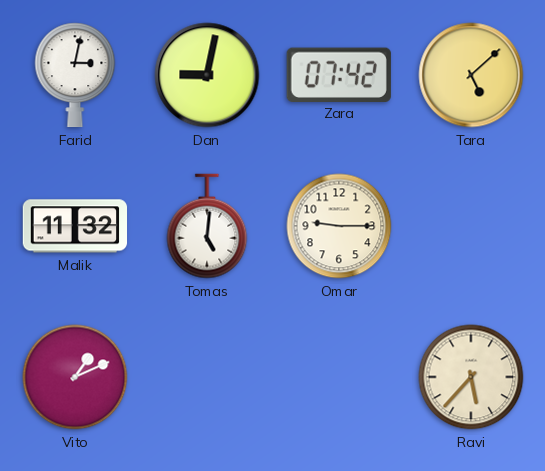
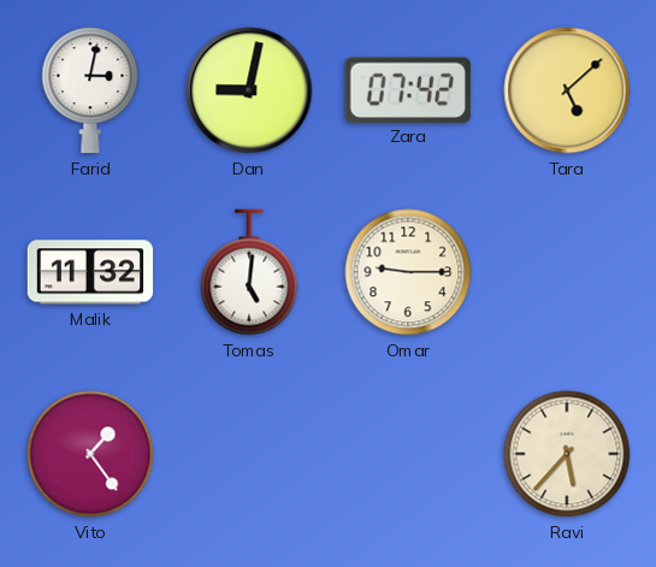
Vito: 1:11 -> 1:24 (90, 454)
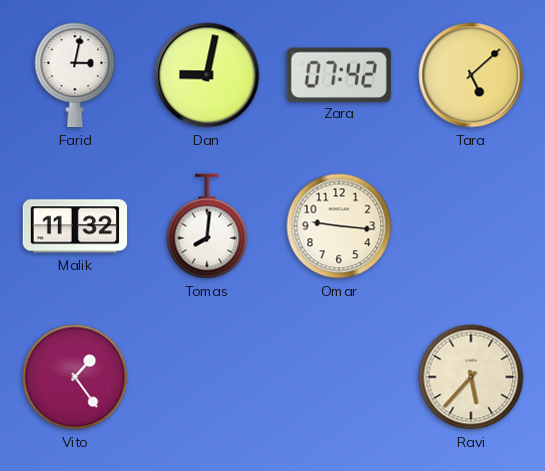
Tomas: 5:01 -> 8:01 (207, 226)
Omar: 9:15 -> 9:16 (339, 226)
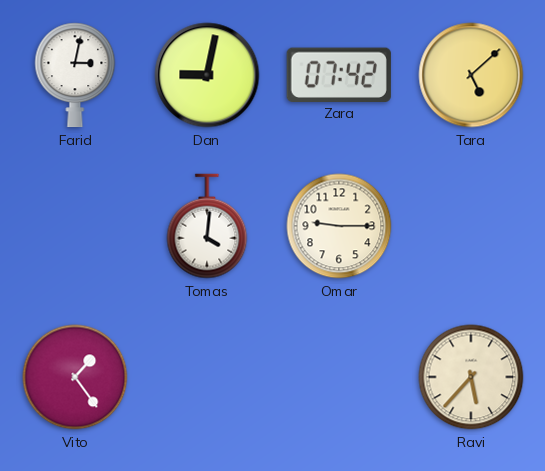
Malik: 11:32 -> none (75, 226)
Tomas: 8:01 -> 4:01 (207, 226)
Omar: 9:16 -> 9:15 (339, 226)
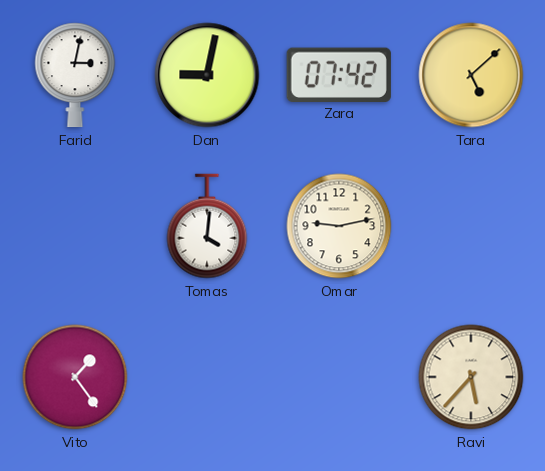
Omar: 9:15 -> 9:13 (339, 226)
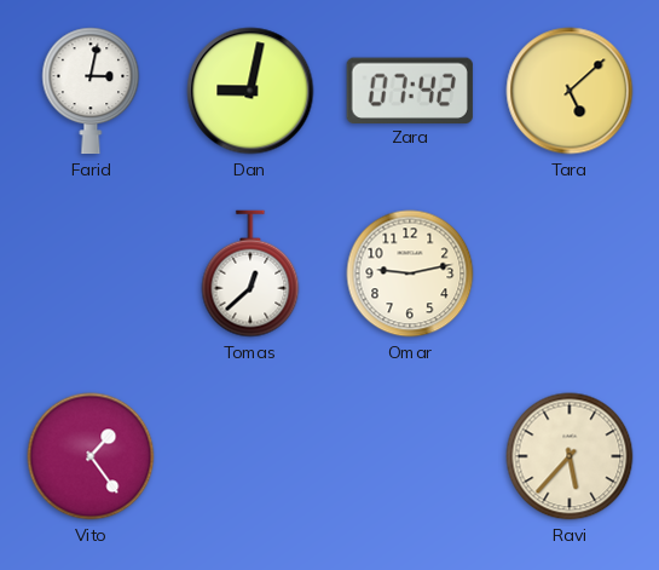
Tomas: 4:01 -> 12:38 (250, 274)
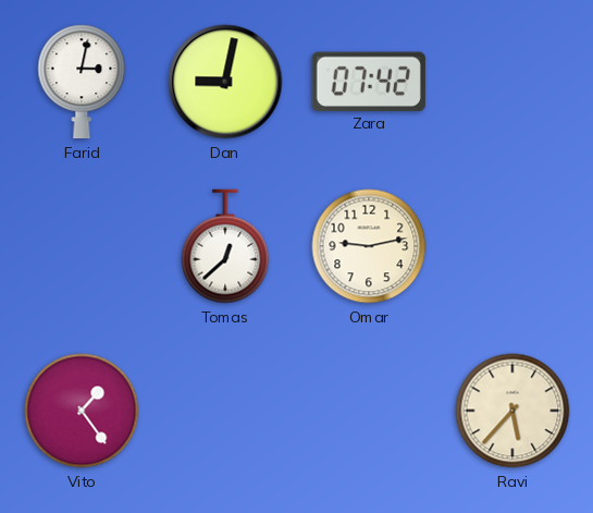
Tara: 5:08 -> none (570, 91)
